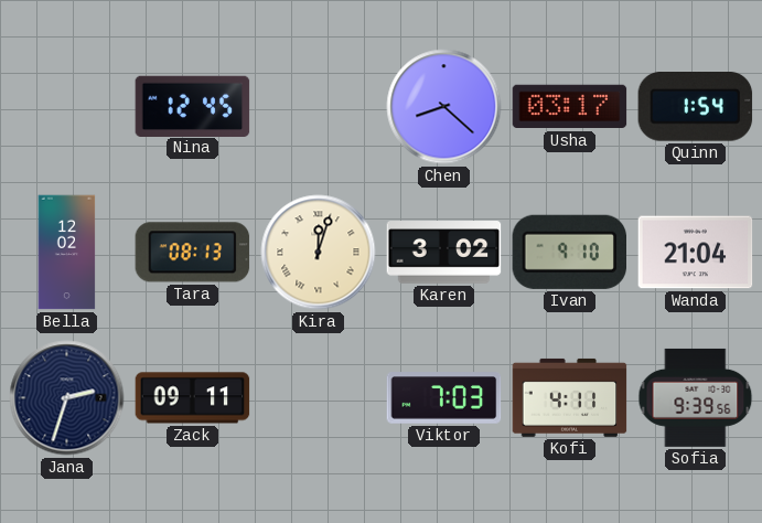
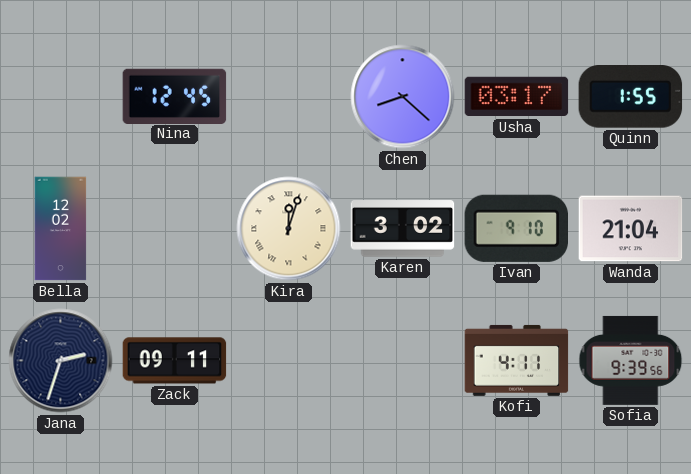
Quinn: 1:54 -> 1:55 (631, 97)
Tara: 08:13 -> none (193, 253)
Viktor: 7:03 -> none (444, 398)
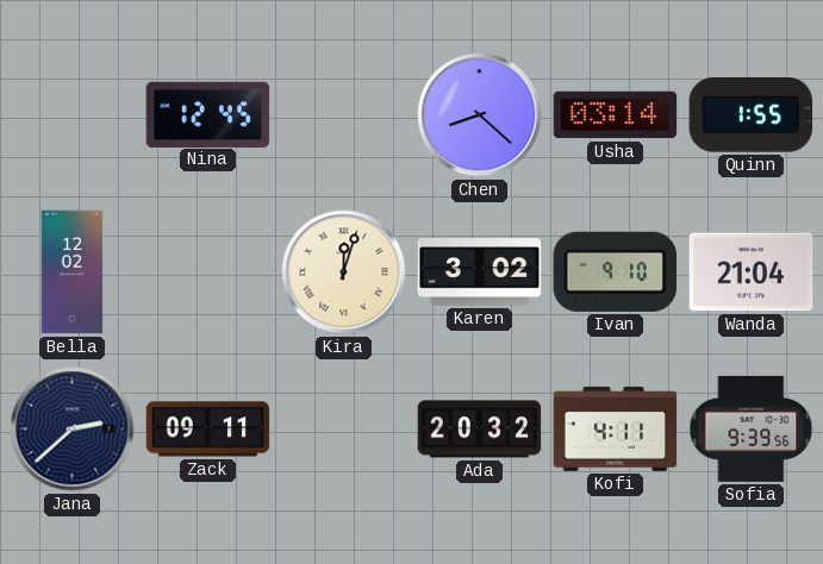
Usha: 03:17 -> 03:14 (616, 115)
Jana: 2:33 -> 2:38 (73, 430)
Ada: none -> 20:32 (480, 430)
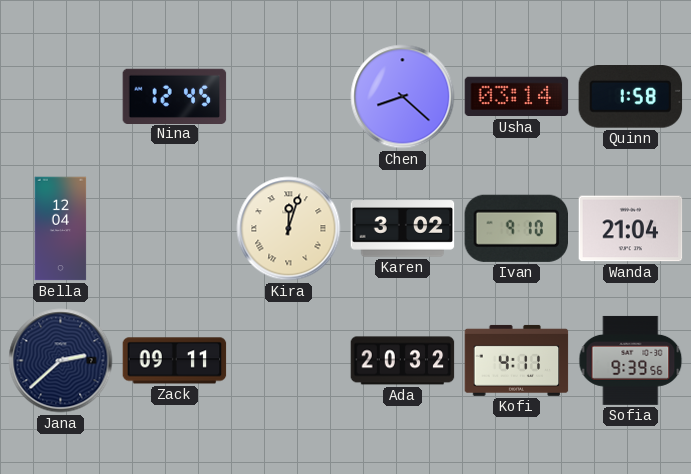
Quinn: 1:55 -> 1:58 (631, 97)
Bella: 12:02 -> 12:04 (61, 229)
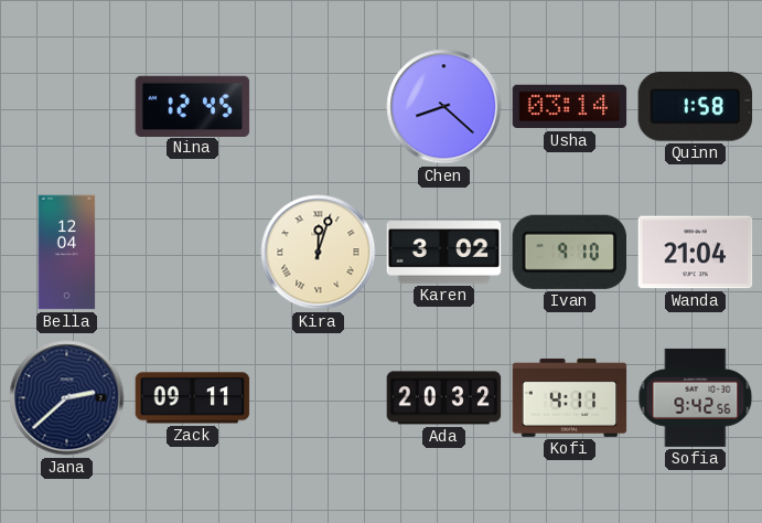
Sofia: 9:39 -> 9:42 (696, 397)
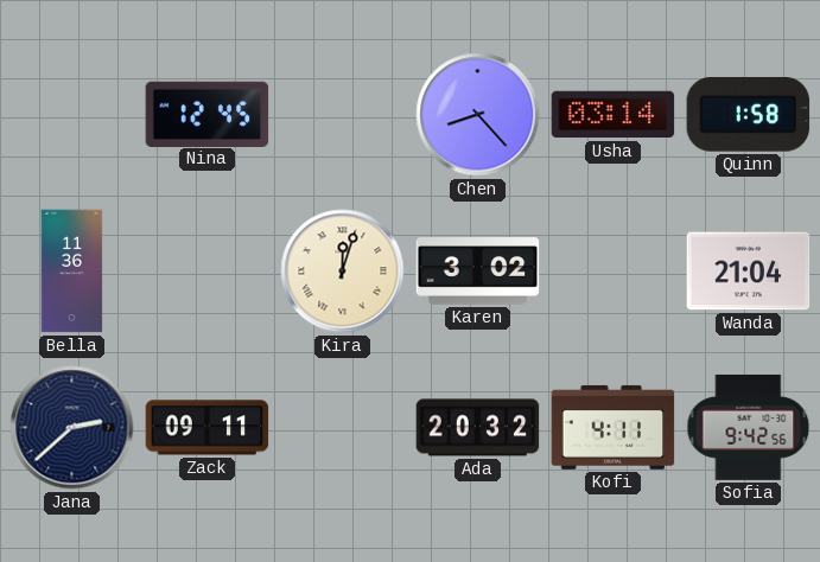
Chen: 8:22 -> 8:23 (478, 115)
Bella: 12:04 -> 11:36 (72, 272)
Ivan: 9:10 -> none (569, 252)
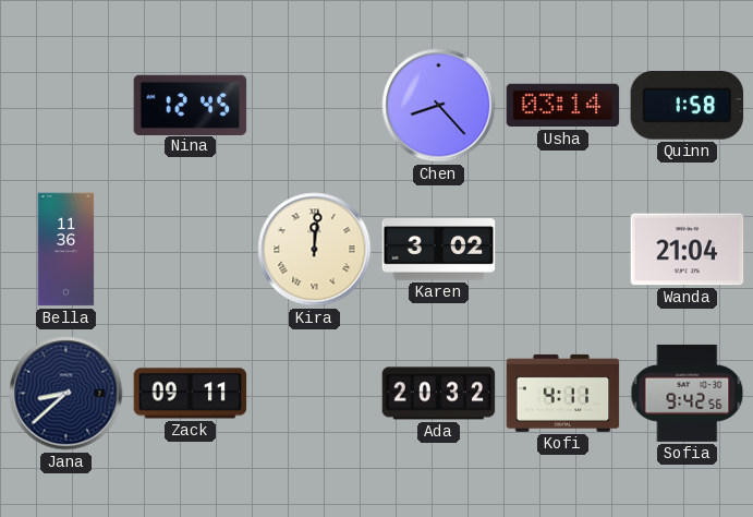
Kira: 12:03 -> 12:01 (315, 250)
Jana: 2:38 -> 8:38 (66, 394)
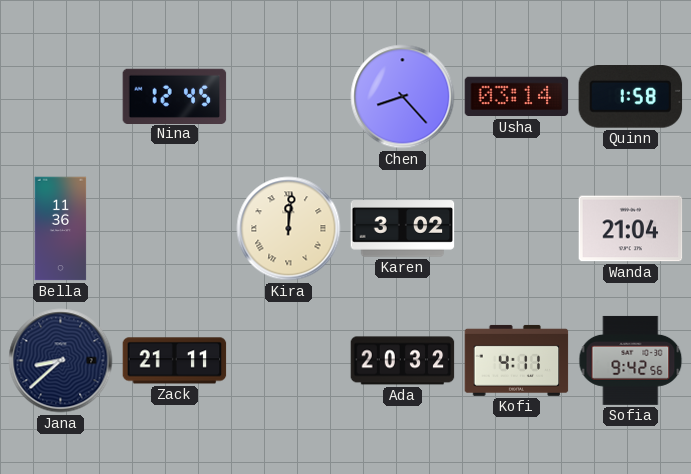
Zack: 09:11 -> 21:11 (175, 361)
